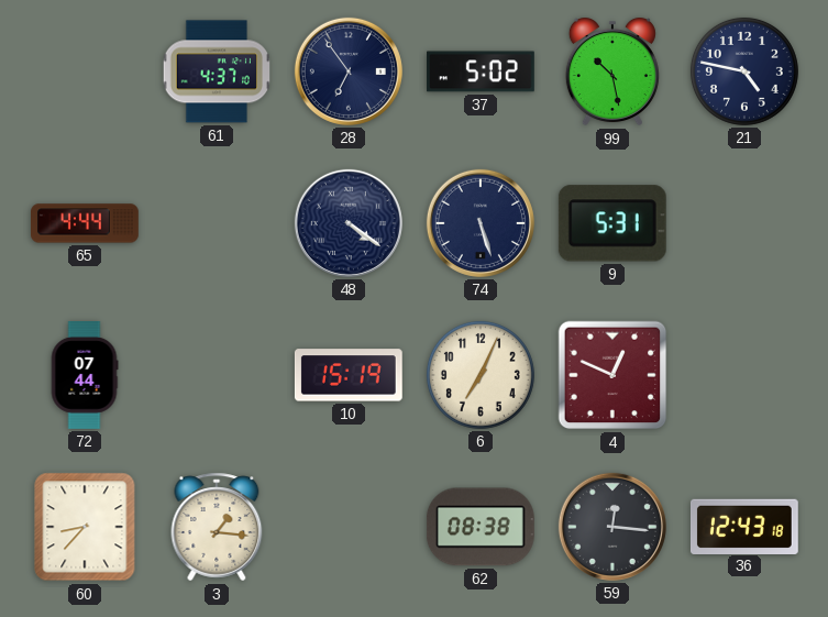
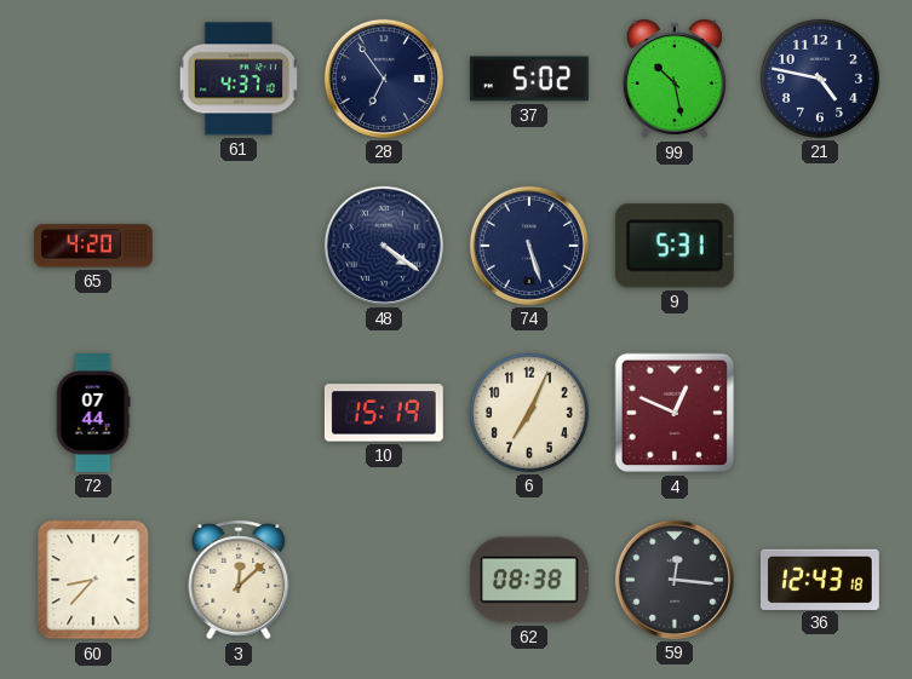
65: 4:44 -> 4:20 (94, 246)
3: 1:16 -> 12:08 (239, 580)
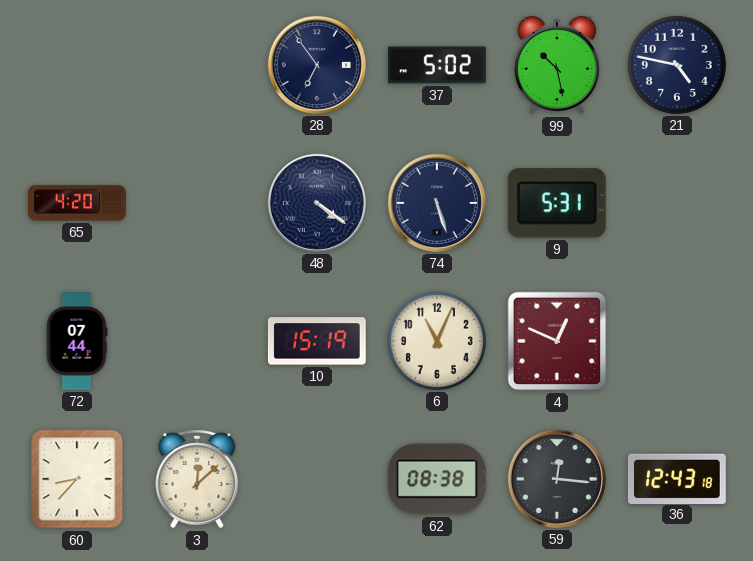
61: 4:37 -> none (237, 79)
6: 7:04 -> 11:04 (437, 341)
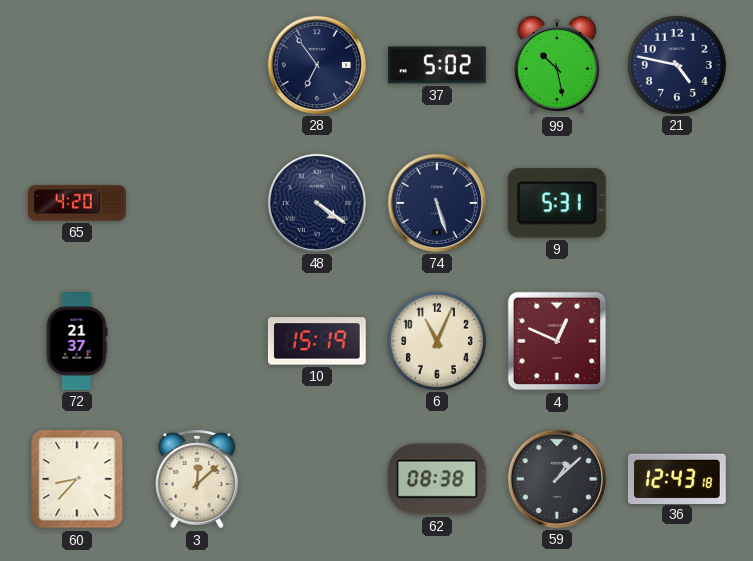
72: 07:44 -> 21:37 (77, 342)
59: 12:16 -> 1:08 (557, 479)
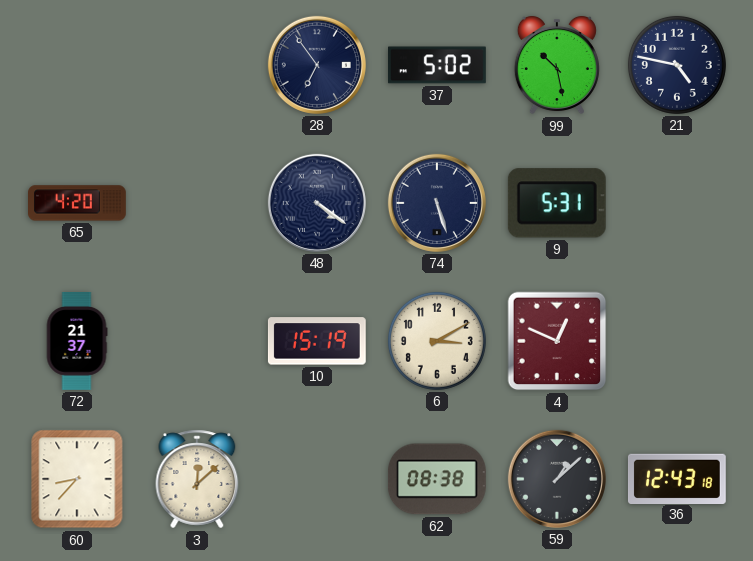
6: 11:04 -> 3:10 (437, 341)
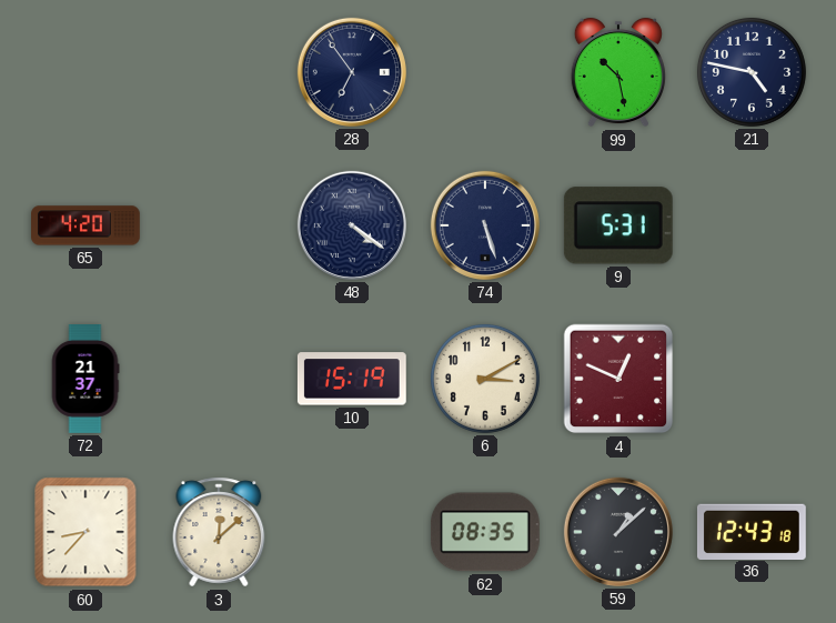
37: 5:02 -> none (438, 65)
62: 08:38 -> 08:35 (485, 532)
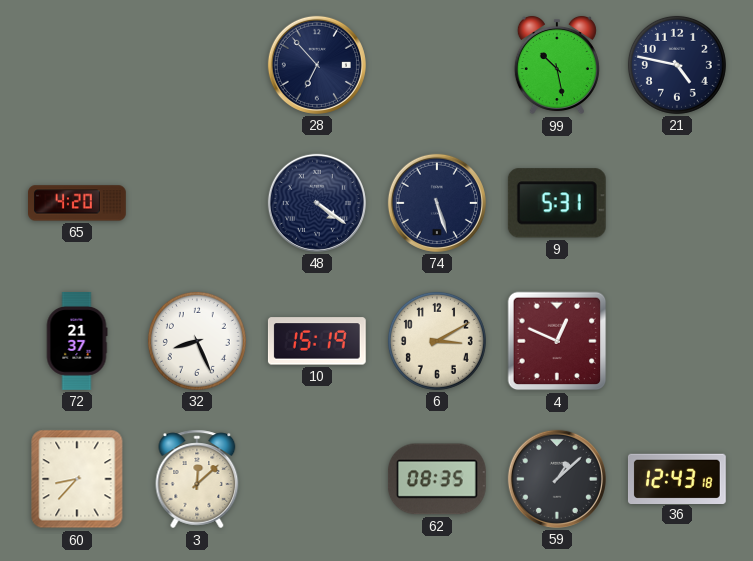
28: 6:54 -> 6:53 (317, 65)
32: none -> 8:26 (197, 341)
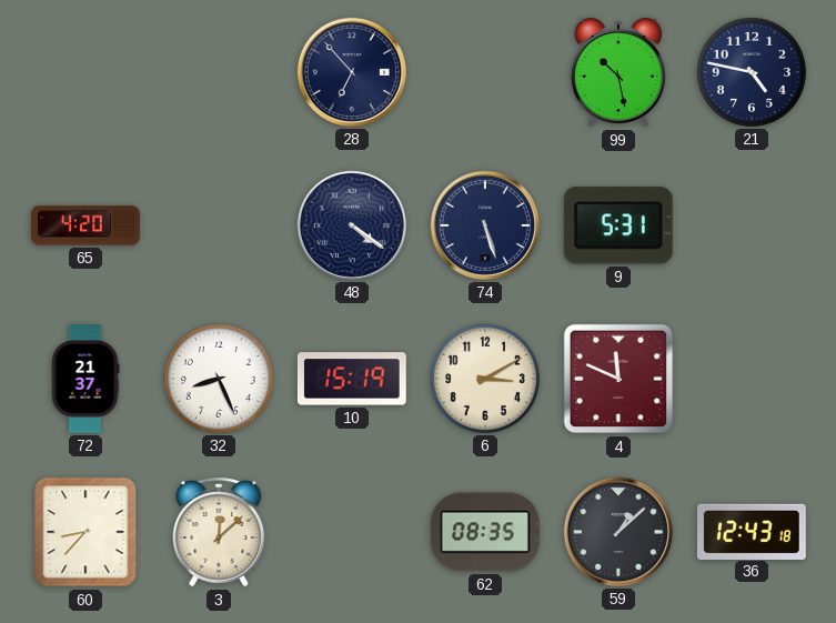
4: 12:49 -> 11:49 (618, 379)
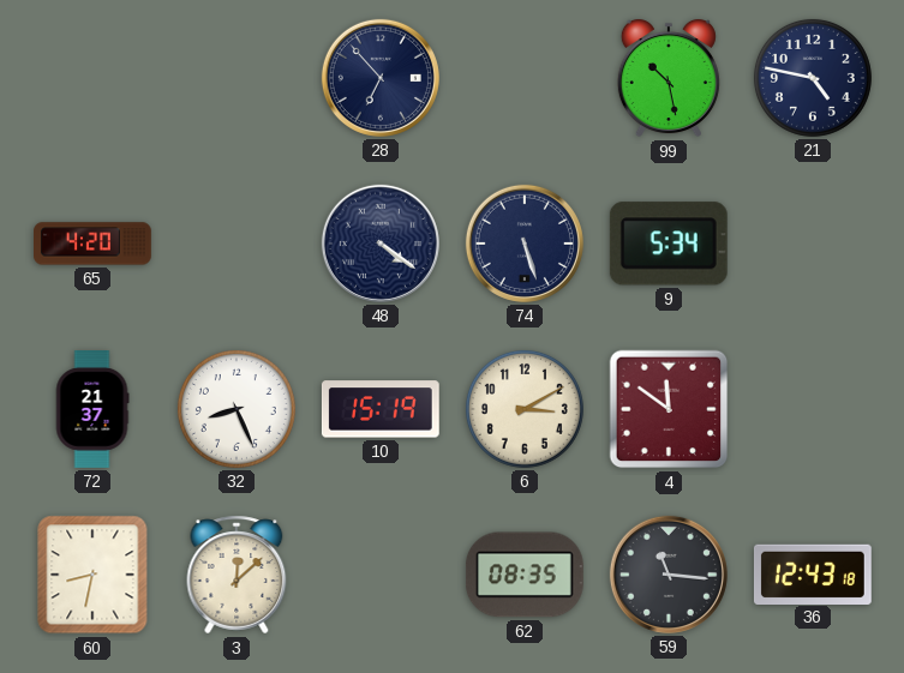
9: 5:31 -> 5:34 (669, 244)
4: 11:49 -> 11:51 (669, 409)
60: 8:37 -> 8:32 (92, 575)
59: 1:08 -> 11:16 (669, 575)
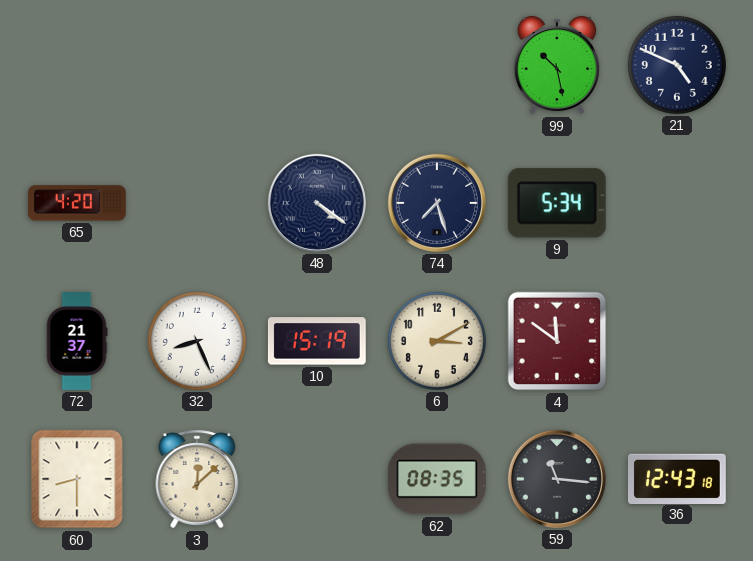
28: 6:53 -> none (381, 78)
21: 4:47 -> 4:49 (677, 65)
74: 5:27 -> 7:27 (437, 203)
60: 8:32 -> 8:30 (77, 479)
